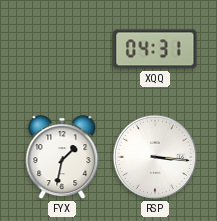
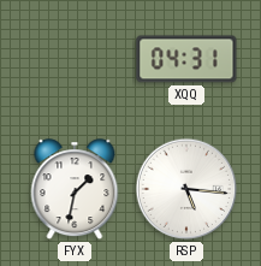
RSP: 3:16 -> 5:16 (186, 189)
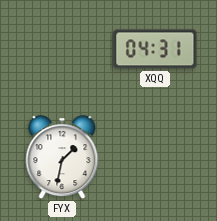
RSP: 5:16 -> none (186, 189)
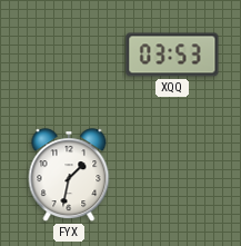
XQQ: 04:31 -> 03:53 (172, 55)
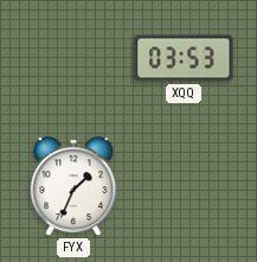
FYX: 1:32 -> 1:34 (73, 187)
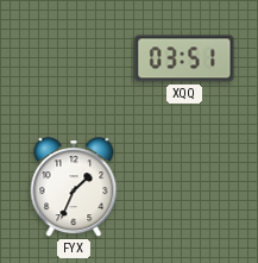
XQQ: 03:53 -> 03:51 (184, 58)
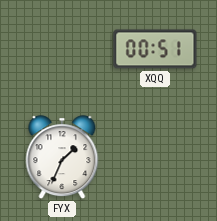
XQQ: 03:51 -> 00:51 (155, 49)
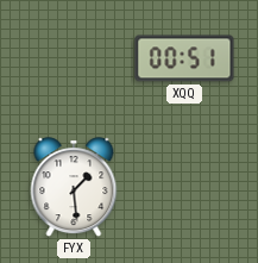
FYX: 1:34 -> 1:29 (74, 188)
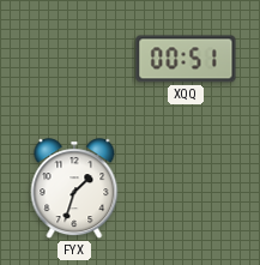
FYX: 1:29 -> 1:33 (74, 189)
